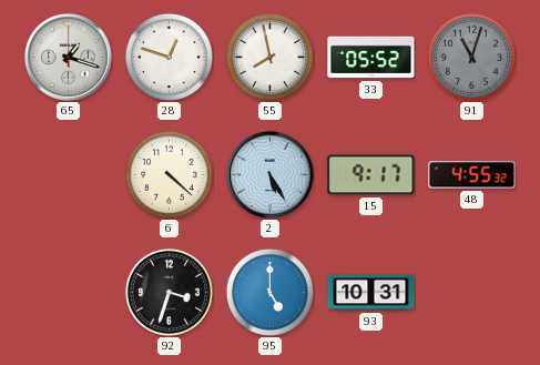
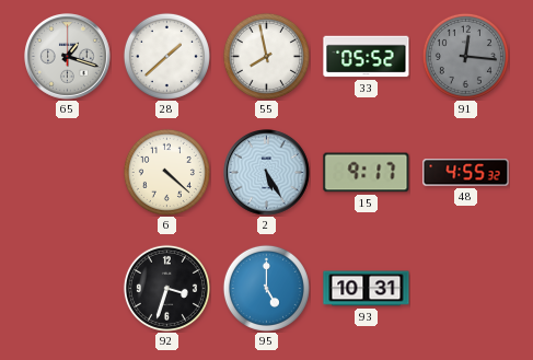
28: 12:48 -> 1:38 (166, 56)
91: 11:03 -> 12:16 (465, 56)
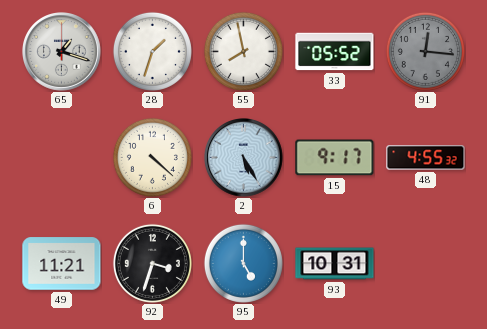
28: 1:38 -> 1:33 (152, 51)
49: none -> 11:21 (62, 264)
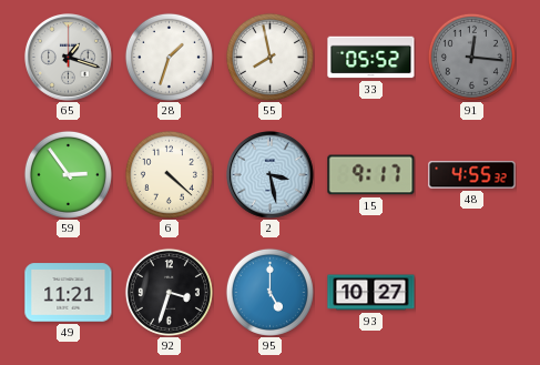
59: none -> 2:54 (68, 174)
2: 5:25 -> 3:28 (271, 175)
93: 10:31 -> 10:27 (371, 293)
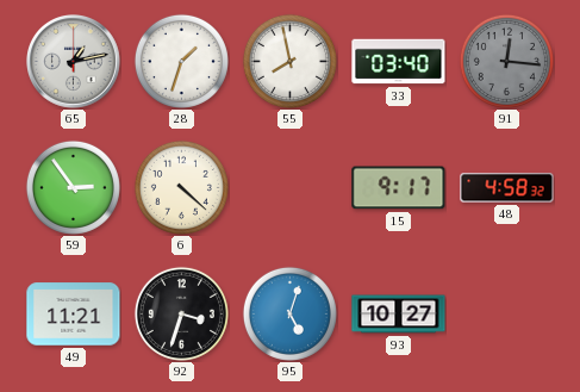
65: 1:18 -> 1:13 (74, 62)
33: 05:52 -> 03:40 (399, 62)
2: 3:28 -> none (271, 175)
48: 4:55 -> 4:58 (507, 188)
95: 5:00 -> 5:03 (289, 313)
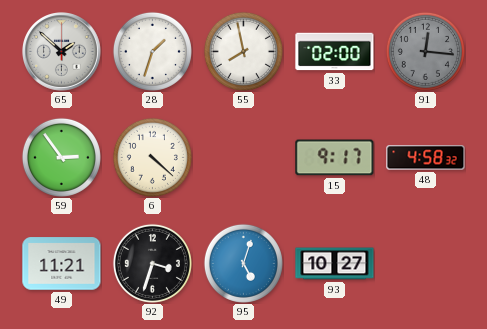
65: 1:13 -> 1:52 (62, 52)
33: 03:40 -> 02:00 (335, 52)
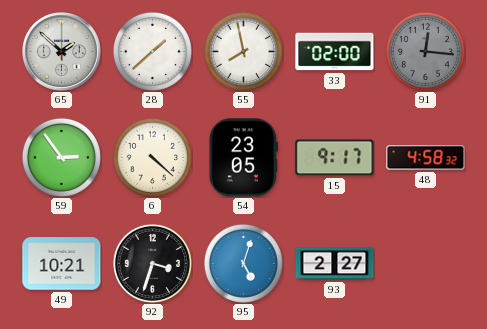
28: 1:33 -> 1:38 (152, 51)
54: none -> 23:05 (243, 158)
49: 11:21 -> 10:21 (62, 264)
93: 10:27 -> 2:27 (335, 264)
